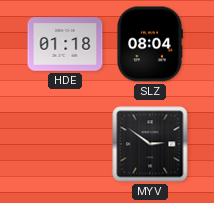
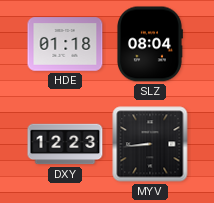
DXY: none -> 12:23 (65, 144)
MYV: 2:51 -> 8:44 (150, 144)
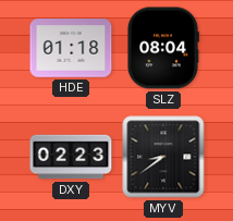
DXY: 12:23 -> 02:23 (71, 157)
MYV: 8:44 -> 8:39 (163, 157)
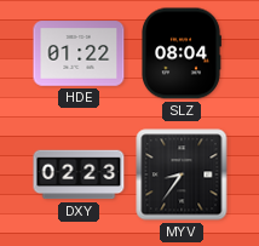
HDE: 01:18 -> 01:22 (79, 53)
MYV: 8:39 -> 8:36 (182, 175)
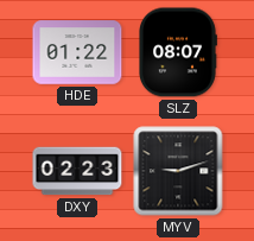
SLZ: 08:04 -> 08:07 (178, 52)
MYV: 8:36 -> 9:12 (178, 171)
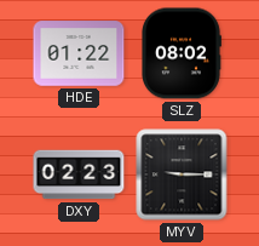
SLZ: 08:07 -> 08:02 (182, 53)
MYV: 9:12 -> 9:15 (182, 175)
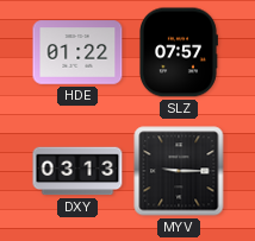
SLZ: 08:02 -> 07:57 (179, 52)
DXY: 02:23 -> 03:13 (77, 171)
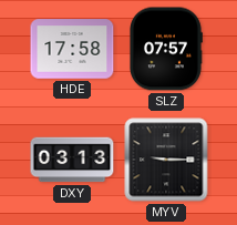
HDE: 01:22 -> 17:58 (72, 49)
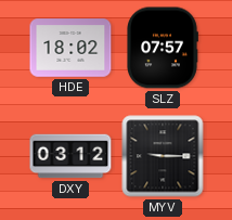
HDE: 17:58 -> 18:02 (70, 48)
DXY: 03:13 -> 03:12 (70, 156)
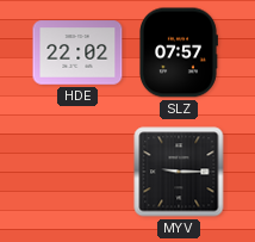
HDE: 18:02 -> 22:02 (77, 52)
DXY: 03:12 -> none (70, 156)
